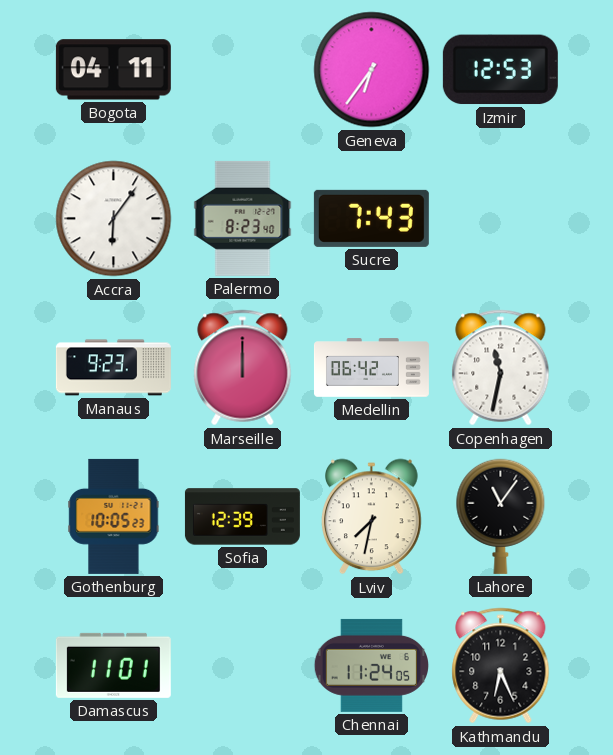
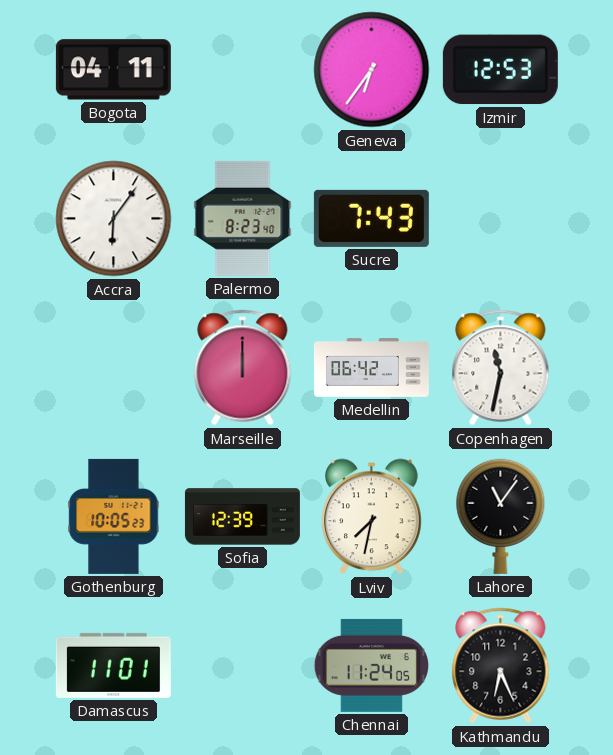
Manaus: 9:23 -> none (113, 368)
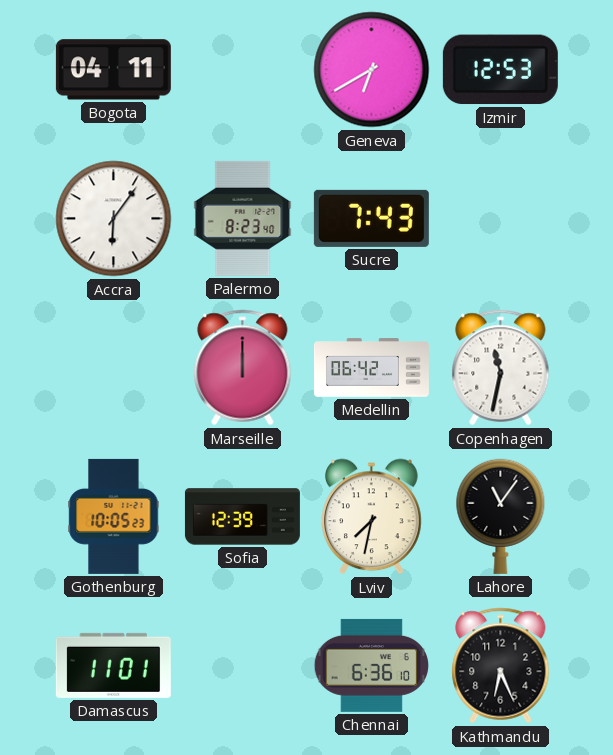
Geneva: 6:36 -> 6:40 (372, 70)
Chennai: 11:24 -> 6:36 (371, 665)
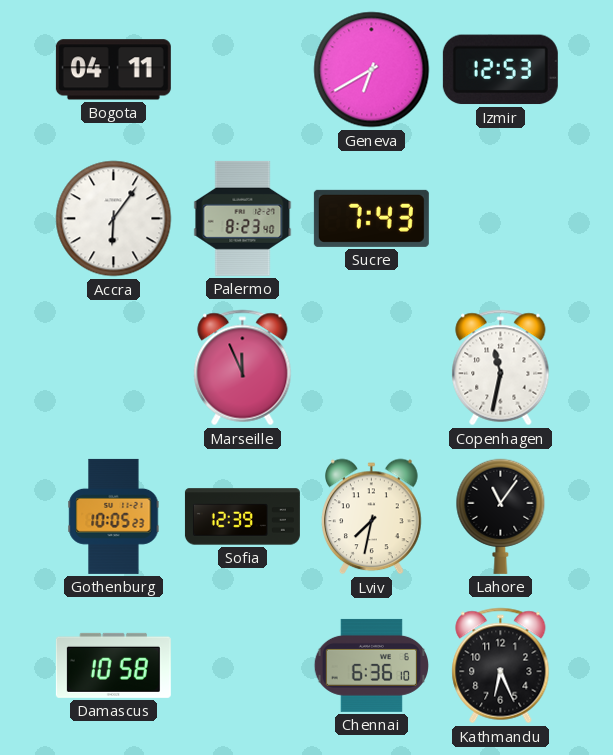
Marseille: 12:00 -> 11:56 (243, 368)
Medellin: 06:42 -> none (371, 368)
Damascus: 11:01 -> 10:58 (113, 665)
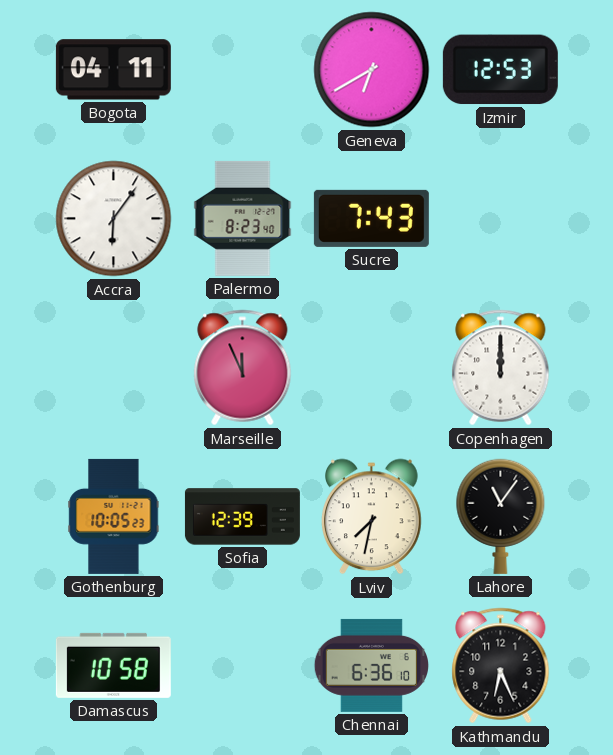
Copenhagen: 11:32 -> 12:00 (501, 368)
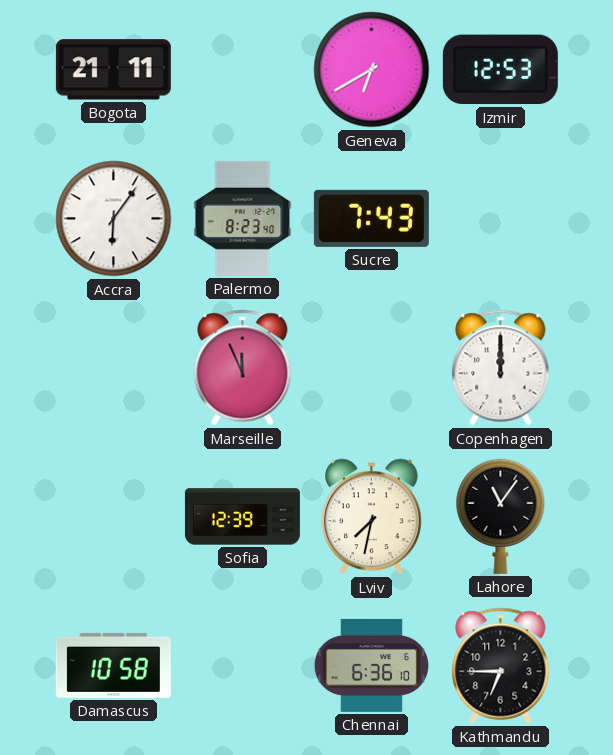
Bogota: 04:11 -> 21:11 (113, 70)
Gothenburg: 10:05 -> none (114, 516)
Kathmandu: 6:26 -> 6:45 (501, 666)
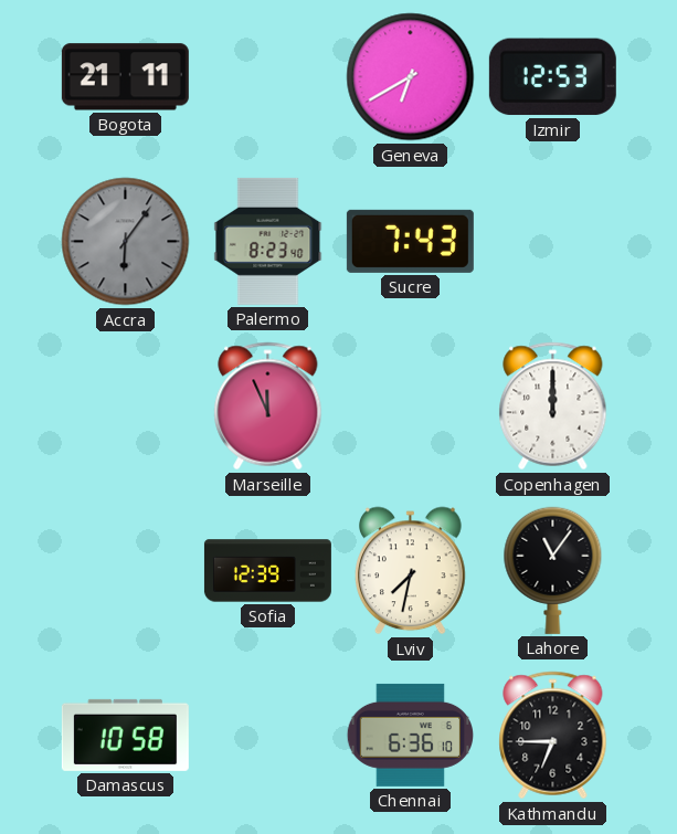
Accra dial: white -> grey (126, 242)
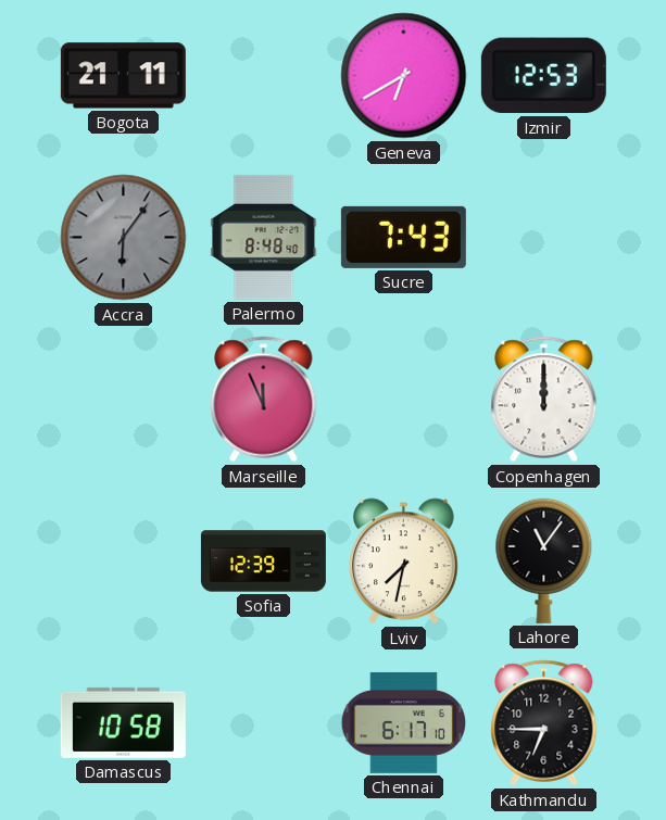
Palermo: 8:23 -> 8:48 (264, 237)
Chennai: 6:36 -> 6:17 (403, 722)
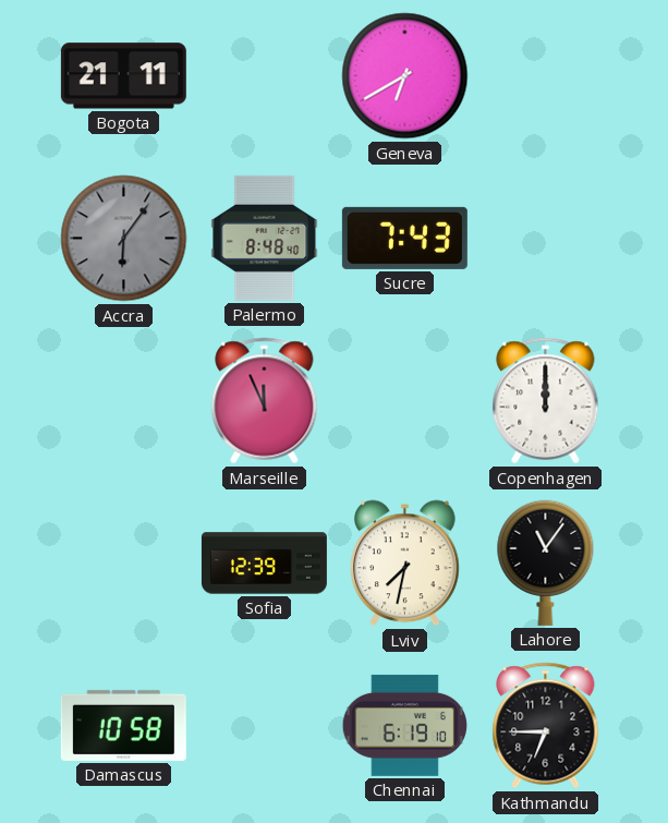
Izmir: 12:53 -> none (543, 76)
Chennai: 6:17 -> 6:19 (404, 725)
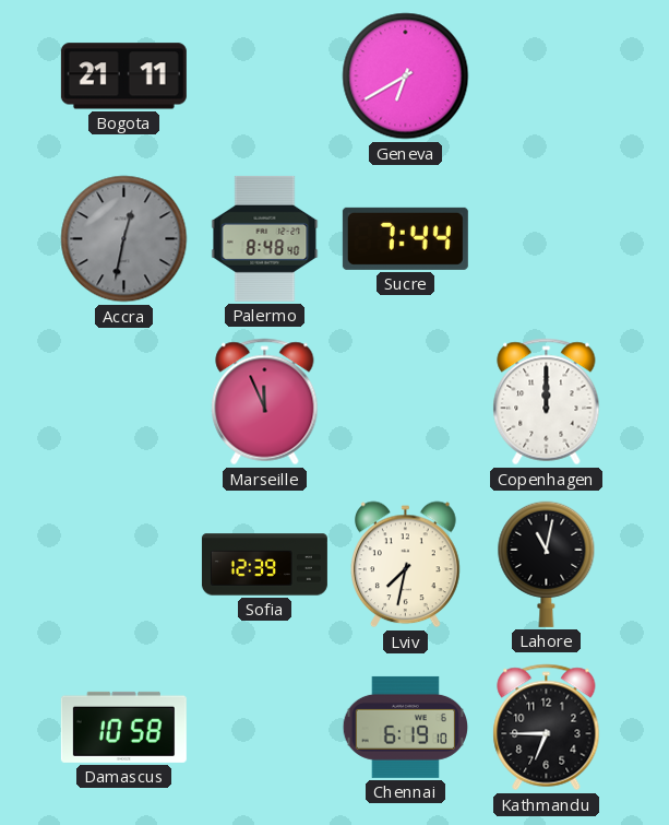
Accra: 6:06 -> 12:32 (124, 239)
Sucre: 7:43 -> 7:44 (405, 238)
Lahore: 11:06 -> 11:02 (547, 564)
